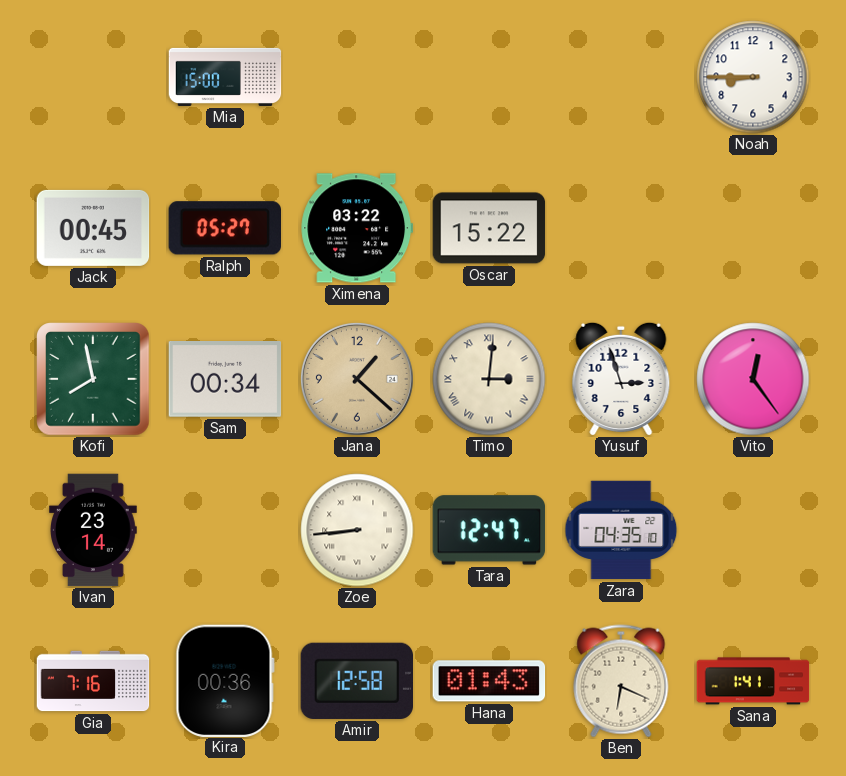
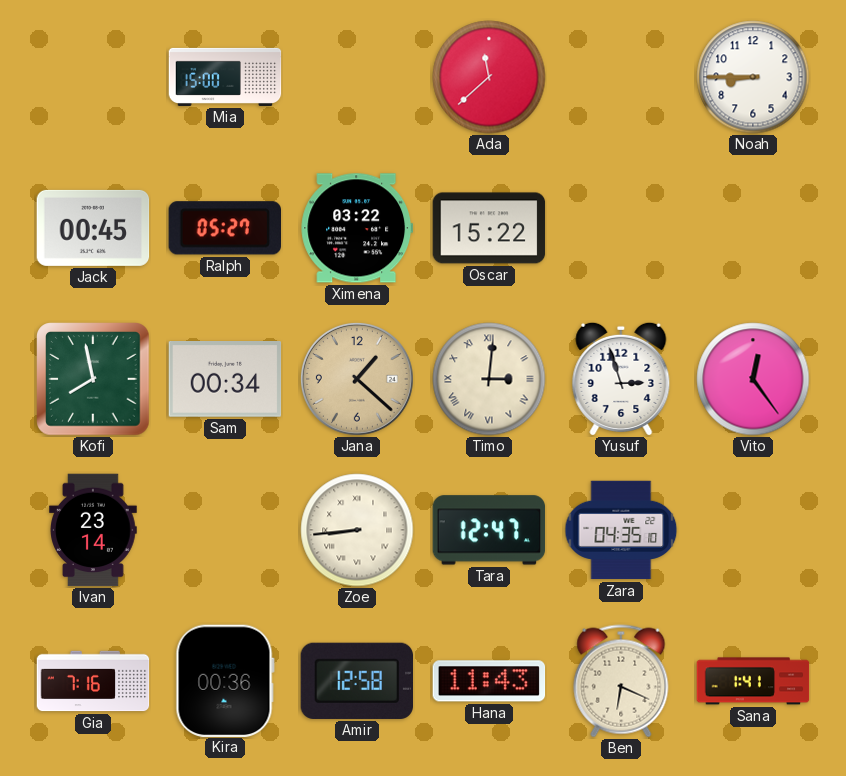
Ada: none -> 11:38 (489, 77)
Hana: 01:43 -> 11:43 (489, 681)
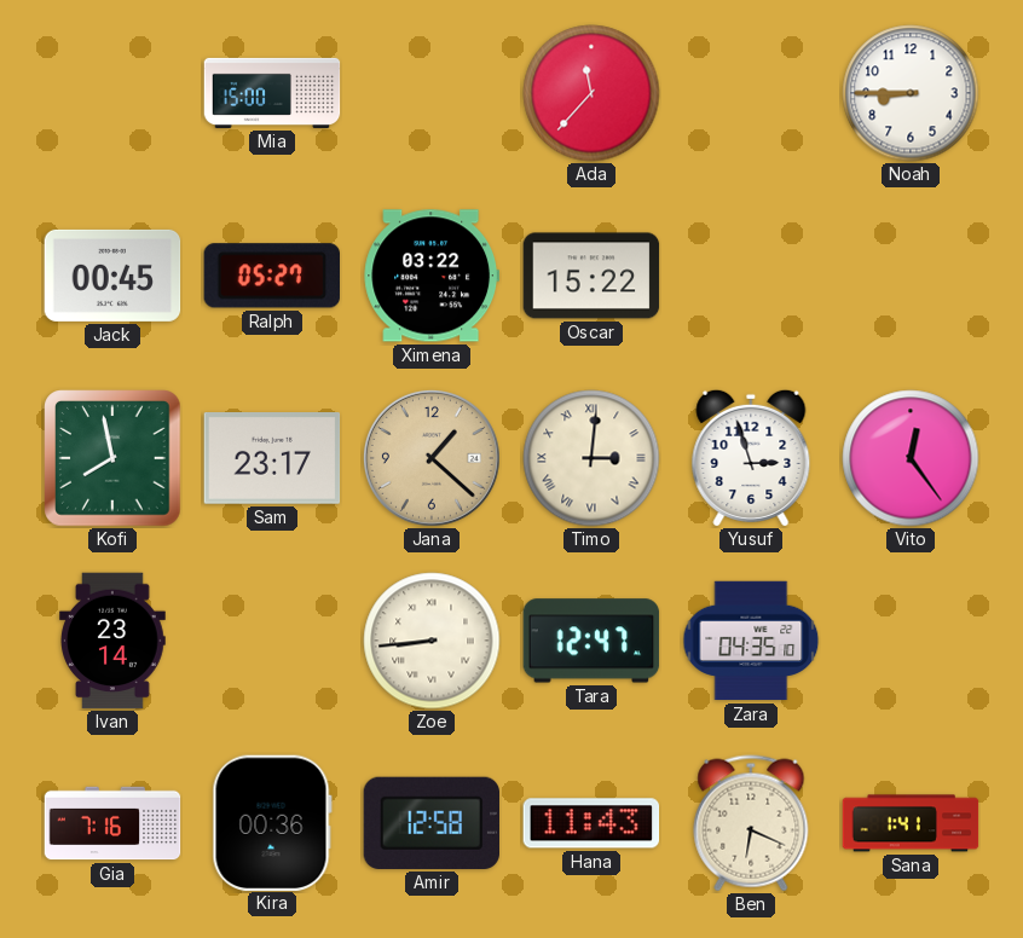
Ada: 11:38 -> 11:37 (591, 93)
Sam: 00:34 -> 23:17 (272, 459)
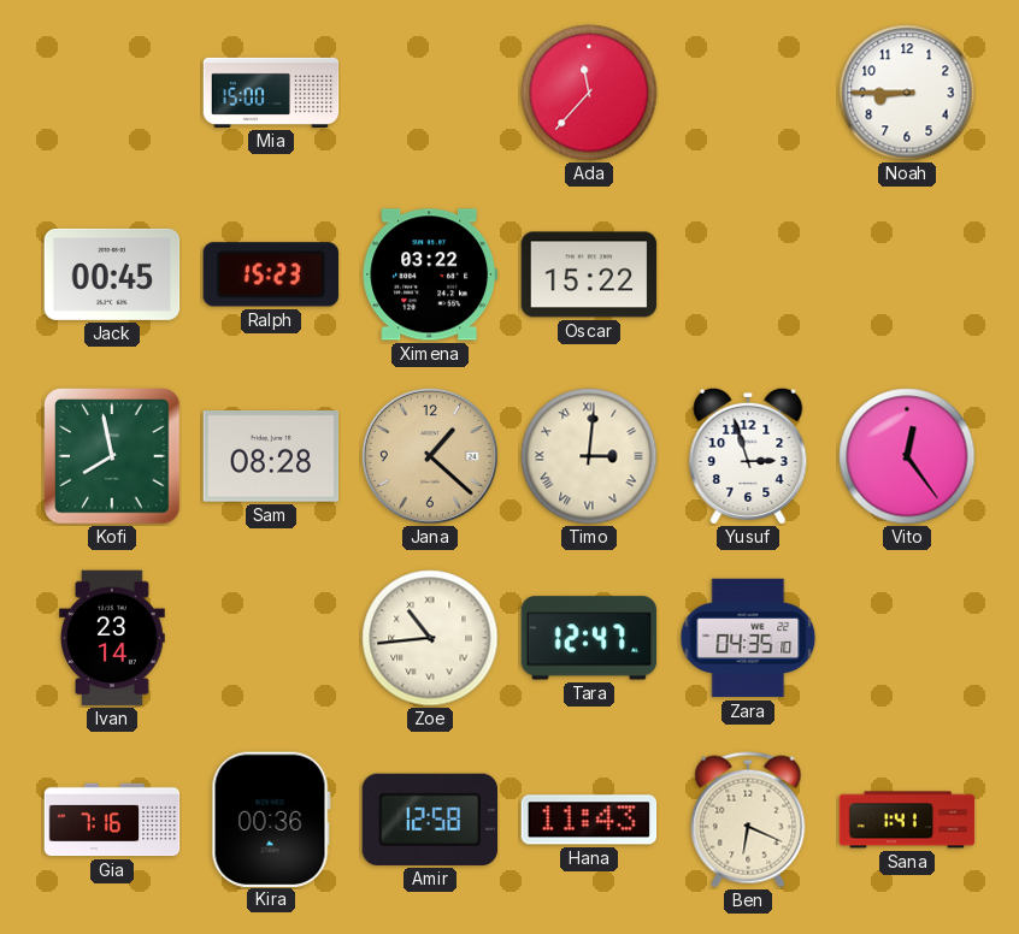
Ralph: 05:27 -> 15:23 (270, 274)
Sam: 23:17 -> 08:28 (271, 457)
Zoe: 8:44 -> 10:44 (430, 638)
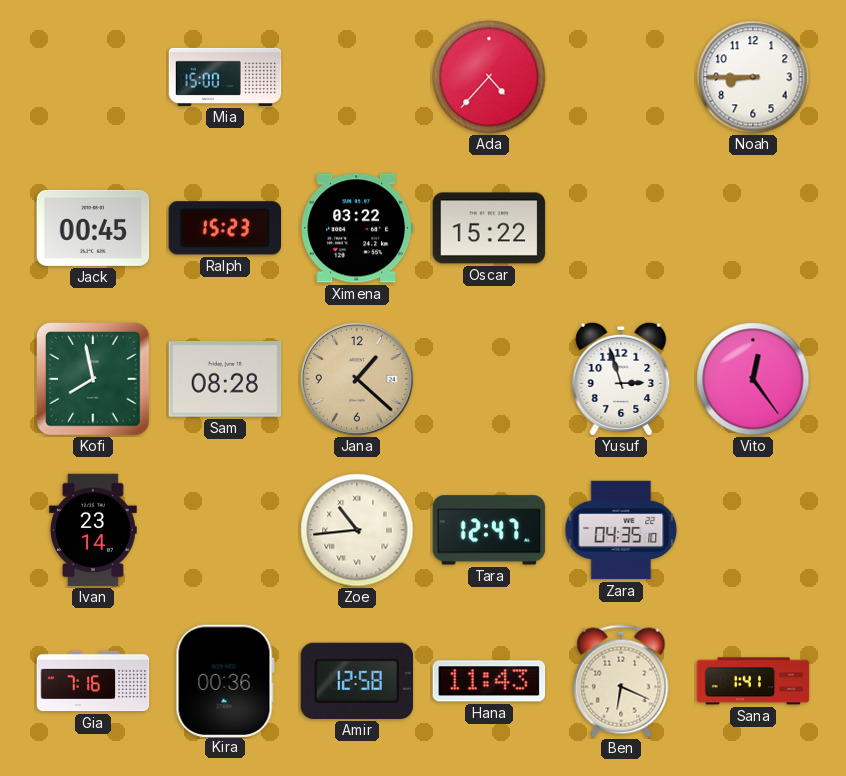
Ada: 11:37 -> 4:37 (489, 77)
Timo: 3:01 -> none (589, 456)
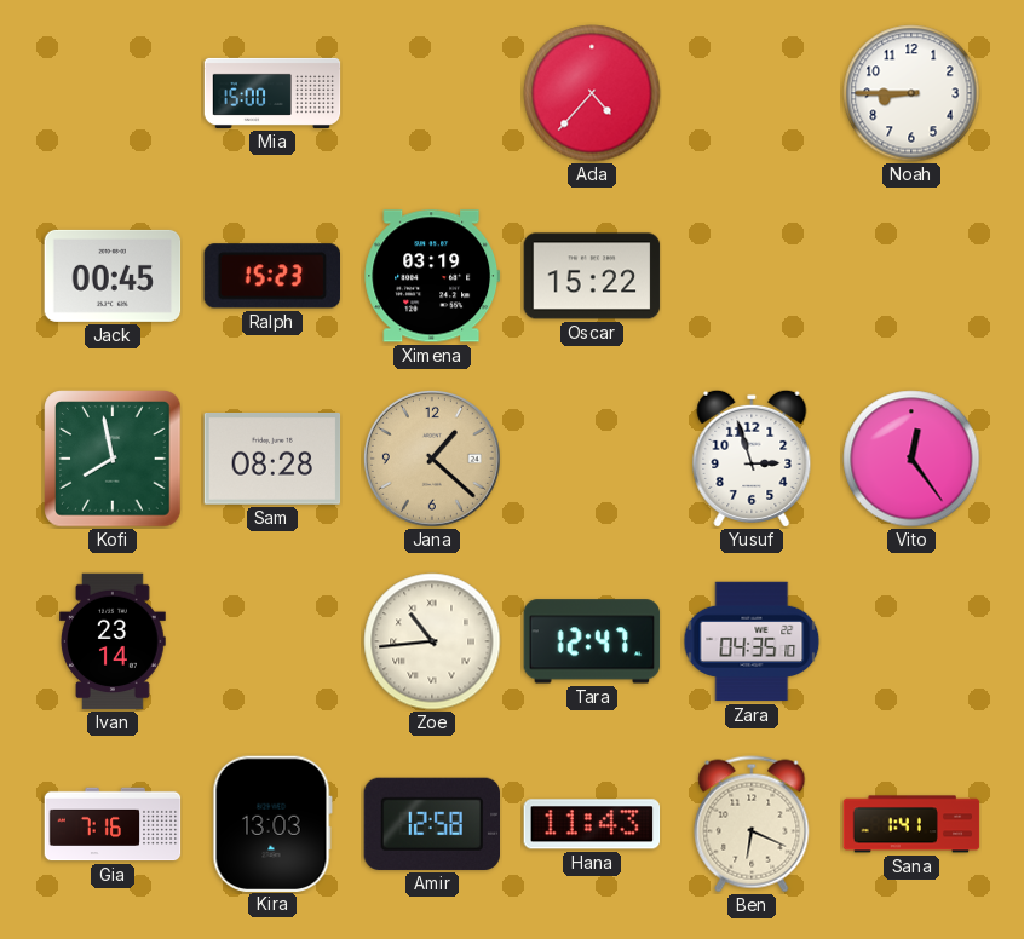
Ximena: 03:22 -> 03:19 (432, 276)
Kira: 00:36 -> 13:03 (272, 823)
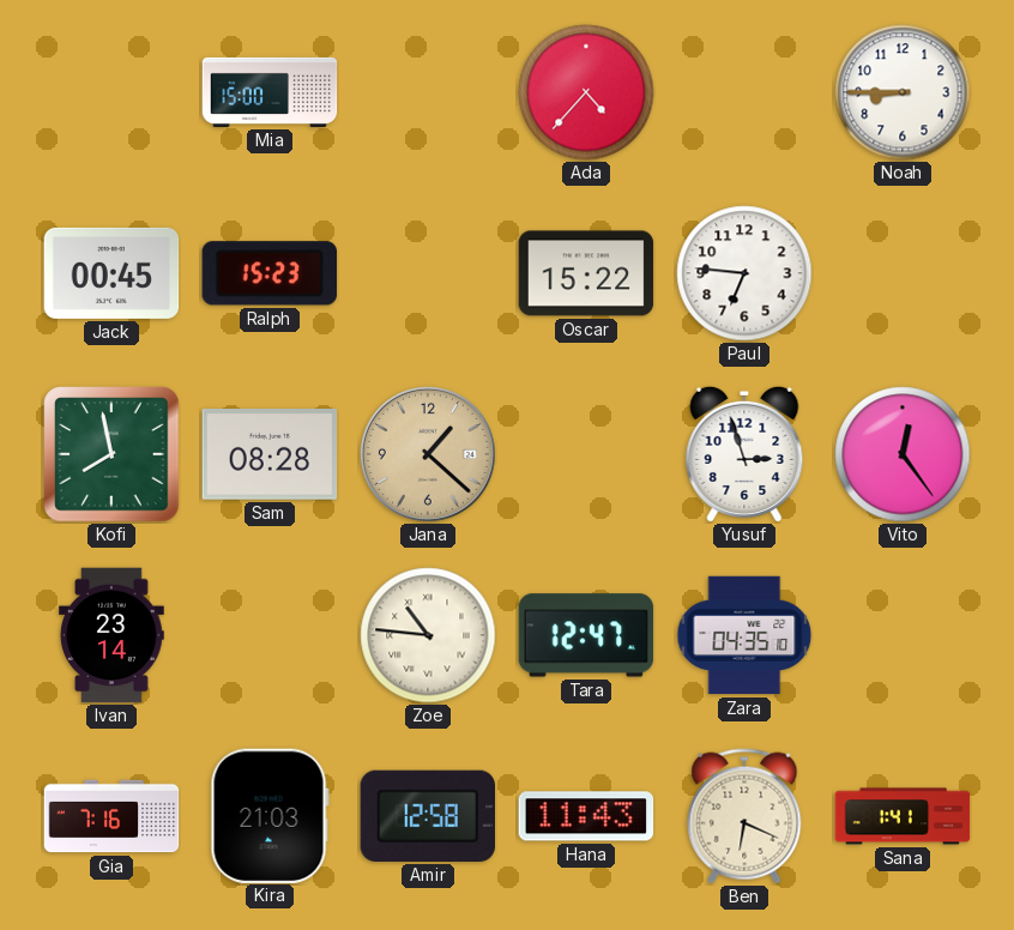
Ximena: 03:19 -> none (432, 276)
Paul: none -> 6:46 (744, 273)
Zoe: 10:44 -> 10:46 (428, 635)
Kira: 13:03 -> 21:03 (270, 815)
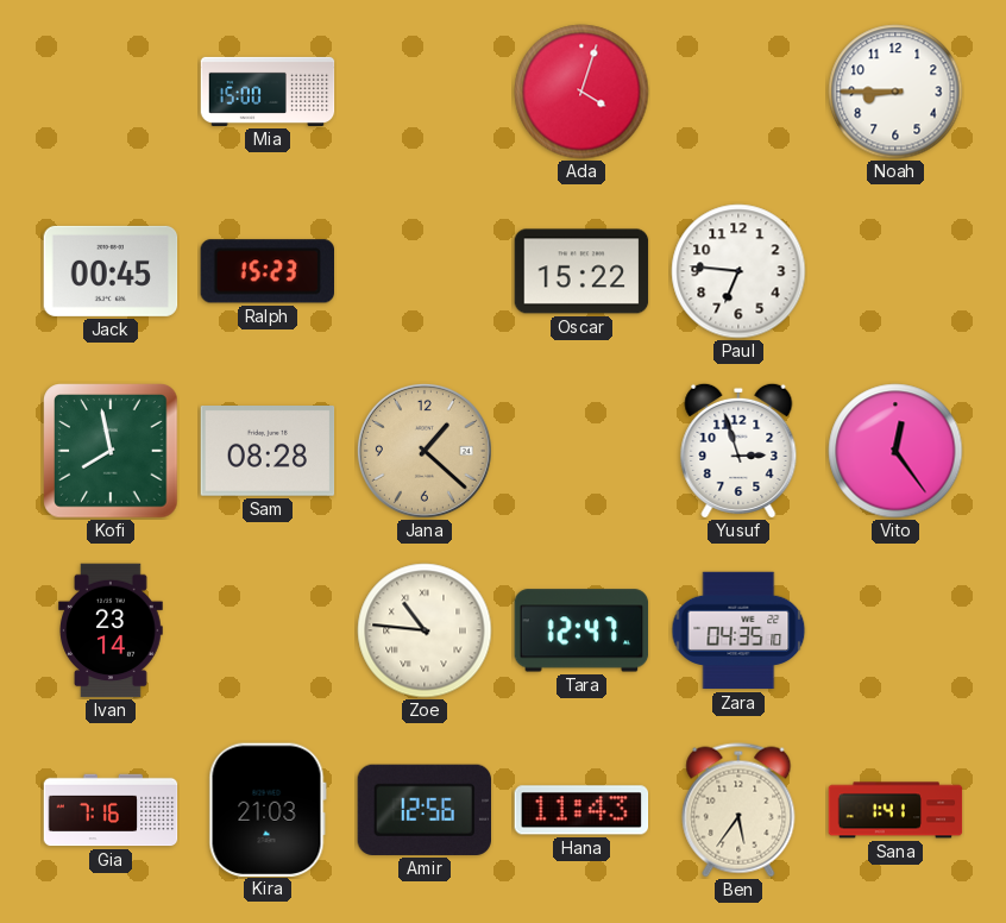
Ada: 4:37 -> 4:03 (581, 92)
Amir: 12:58 -> 12:56 (423, 810)
Ben: 6:19 -> 5:36 (738, 810)
